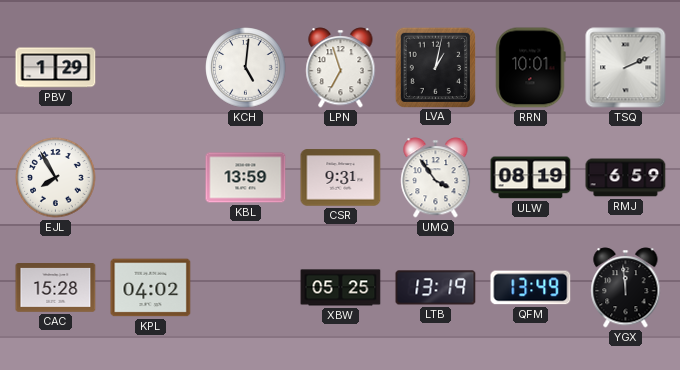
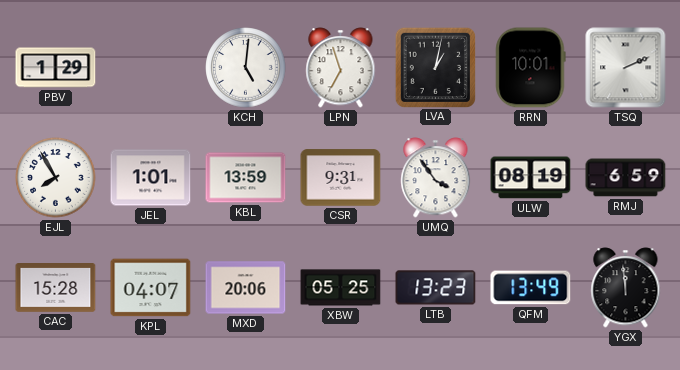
JEL: none -> 1:01 (151, 178)
KPL: 04:02 -> 04:07 (151, 288)
MXD: none -> 20:06 (246, 288)
LTB: 13:19 -> 13:23 (436, 288)
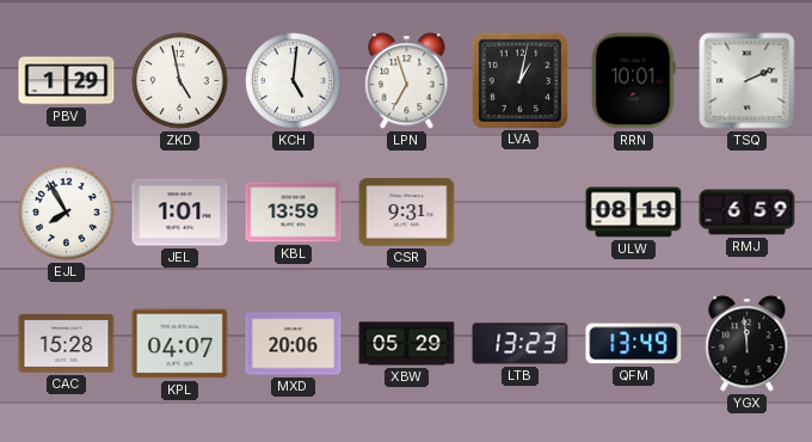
ZKD: none -> 4:58 (180, 81)
UMQ: 3:54 -> none (436, 178)
XBW: 05:25 -> 05:29 (407, 344)
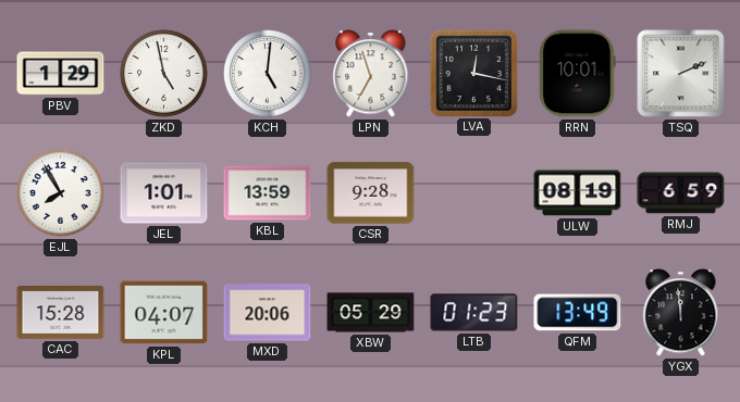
LVA: 1:02 -> 12:17 (473, 73)
CSR: 9:31 -> 9:28 (371, 193)
LTB: 13:23 -> 01:23 (474, 313)
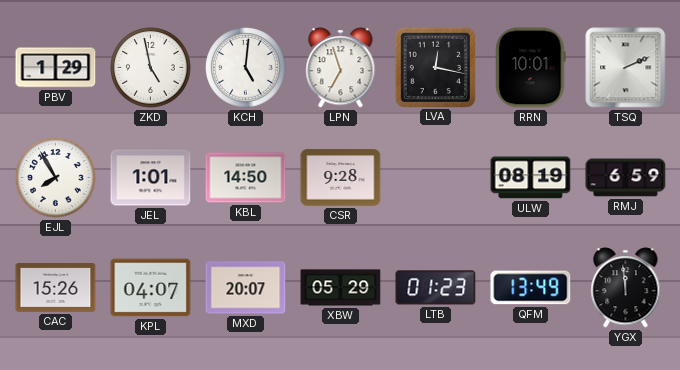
KBL: 13:59 -> 14:50 (246, 178)
CAC: 15:28 -> 15:26 (56, 288)
MXD: 20:06 -> 20:07 (246, 288)
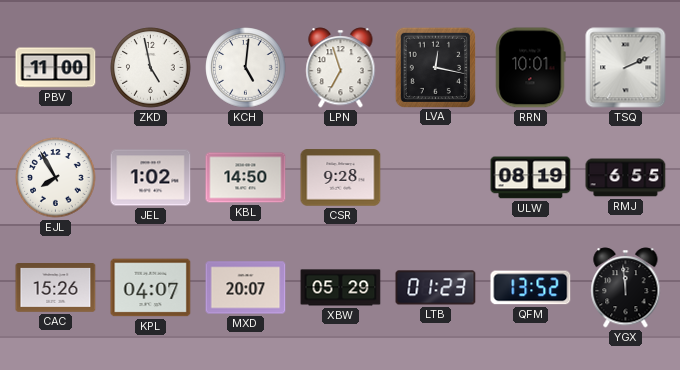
PBV: 1:29 -> 11:00 (56, 68)
JEL: 1:01 -> 1:02 (151, 178)
RMJ: 6:59 -> 6:55 (626, 178)
QFM: 13:49 -> 13:52 (531, 288)
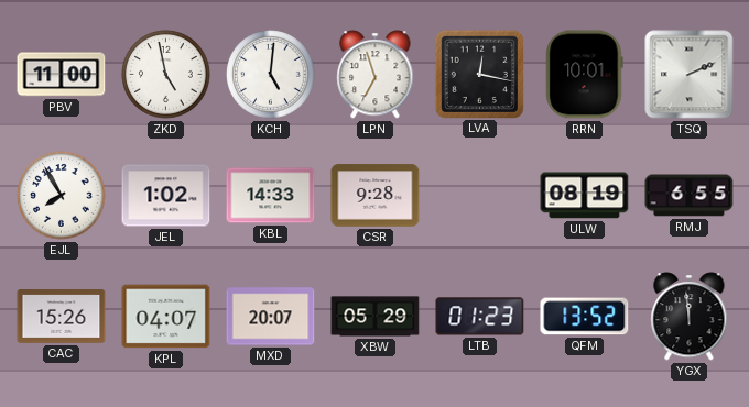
KBL: 14:50 -> 14:33 (271, 196)
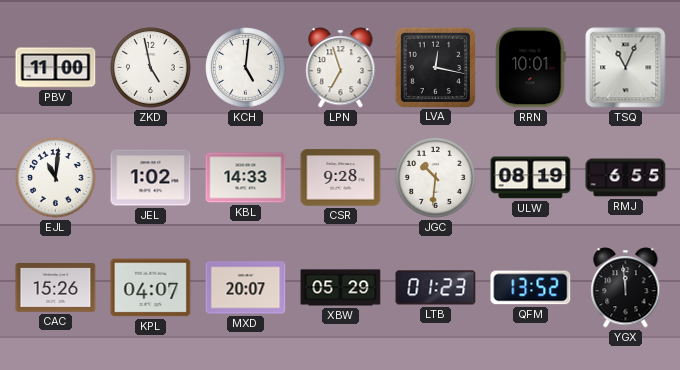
TSQ: 2:11 -> 11:04 (626, 68)
EJL: 7:55 -> 11:01 (56, 178)
JGC: none -> 10:31 (436, 178)
